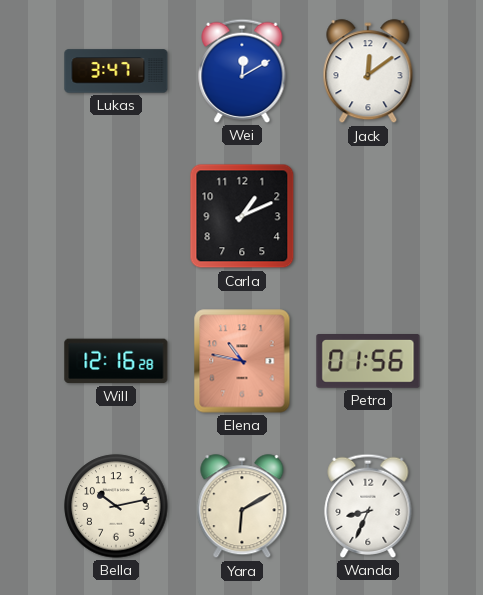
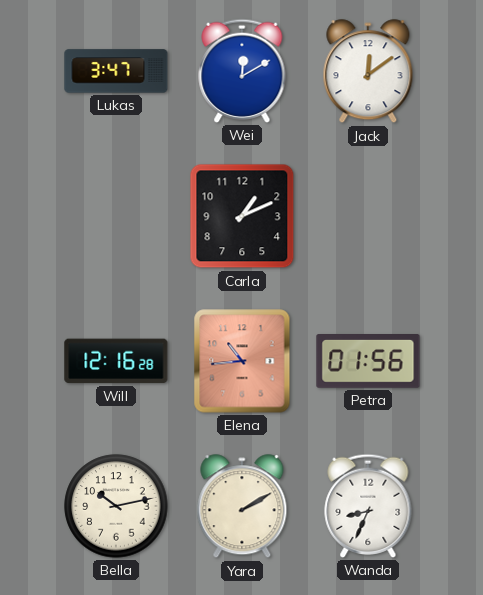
Elena: 10:47 -> 10:44 (242, 361)
Yara: 6:10 -> 2:10 (242, 507)
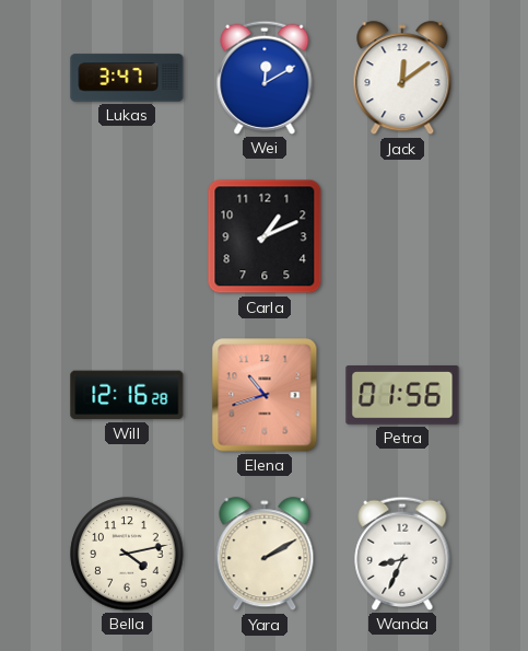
Elena: 10:44 -> 10:42 (265, 395)
Bella: 10:13 -> 4:13 (127, 554)
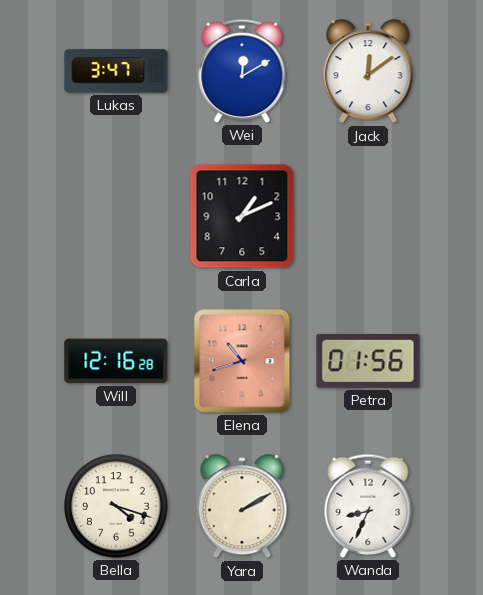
Bella: 4:13 -> 4:18 (116, 506)
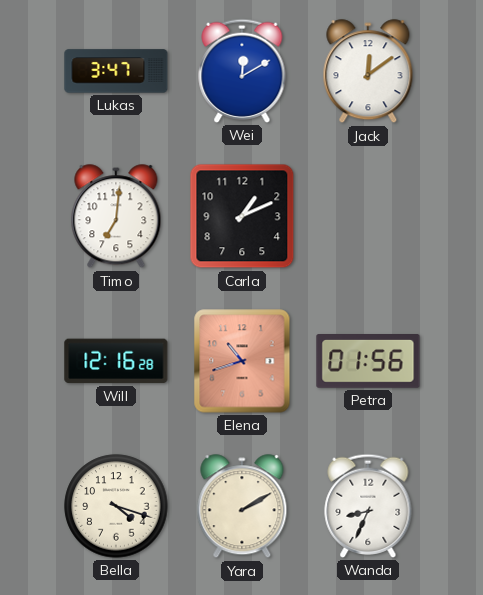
Timo: none -> 7:01 (116, 217)
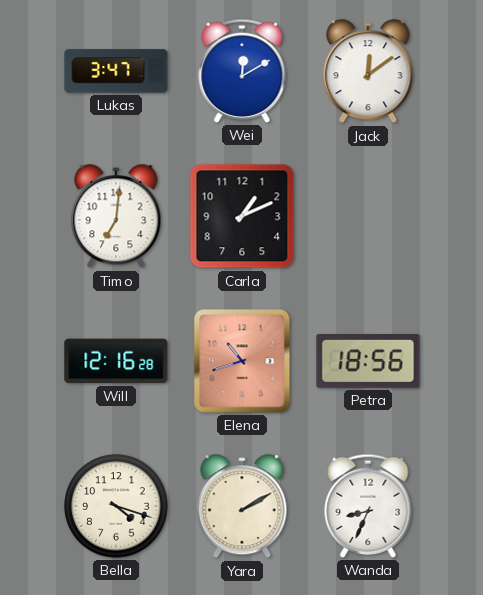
Petra: 01:56 -> 18:56 (368, 362)
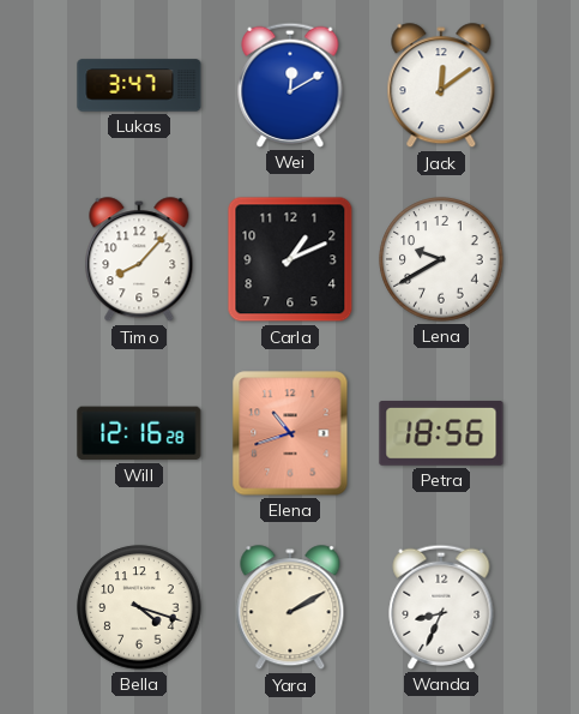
Timo: 7:01 -> 8:07 (139, 260)
Lena: none -> 9:40 (441, 259)
